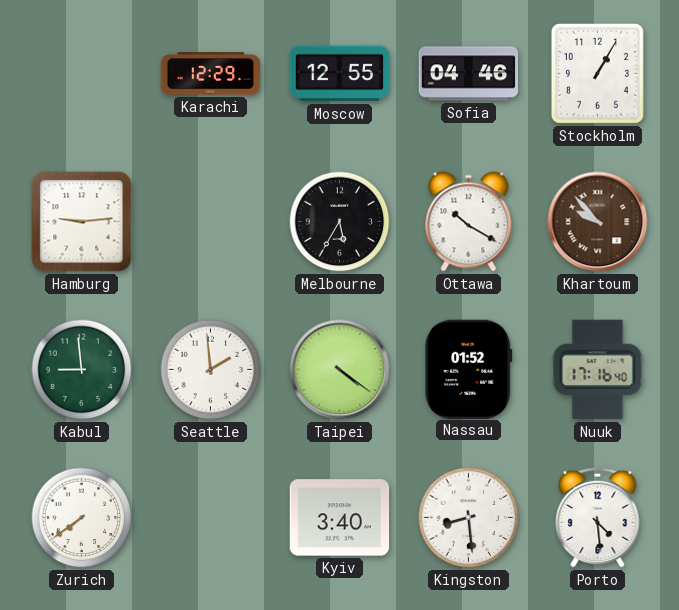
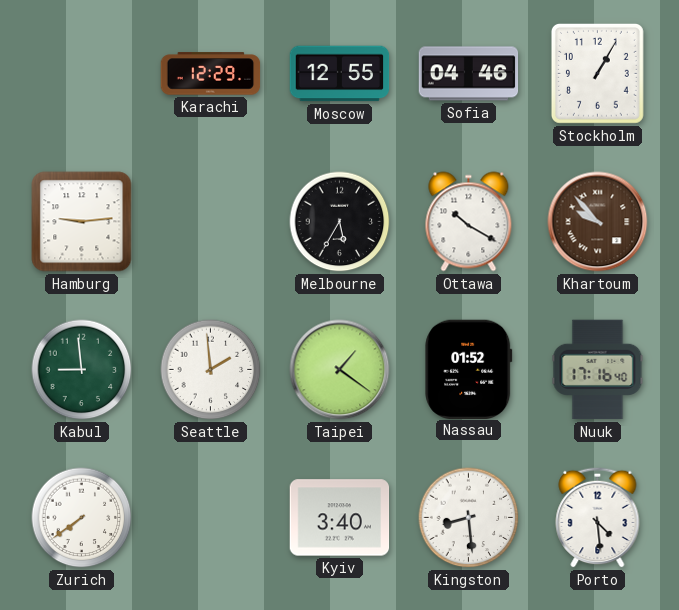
Taipei: 4:21 -> 1:21 (340, 370)
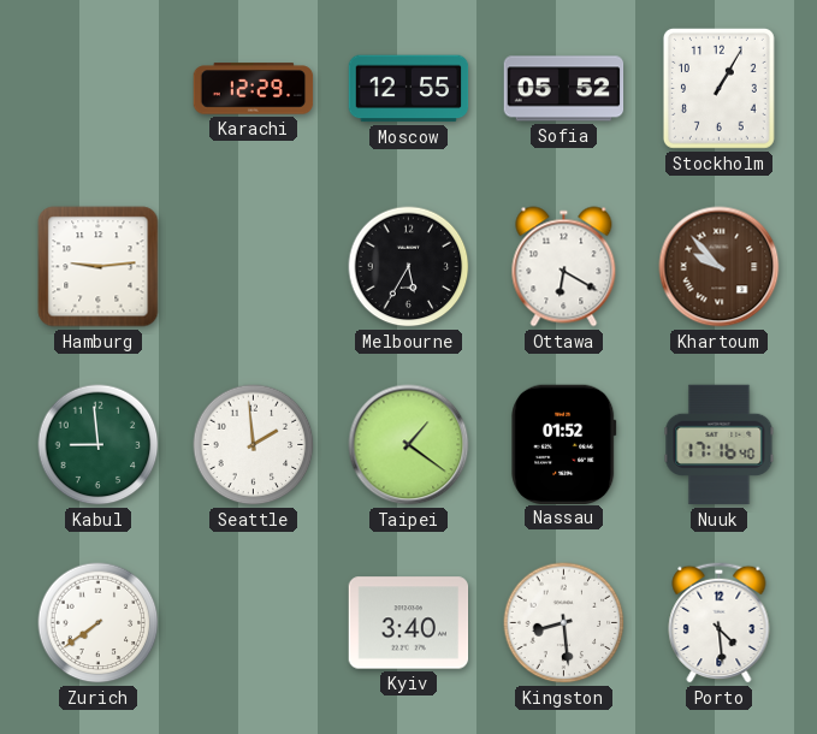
Sofia: 04:46 -> 05:52 (564, 89)
Ottawa: 10:20 -> 6:20 (564, 267)
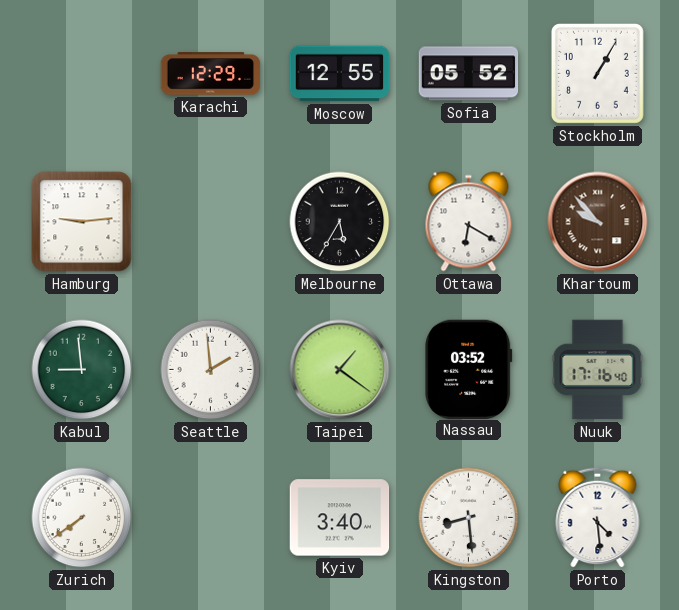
Nassau: 01:52 -> 03:52 (469, 369)
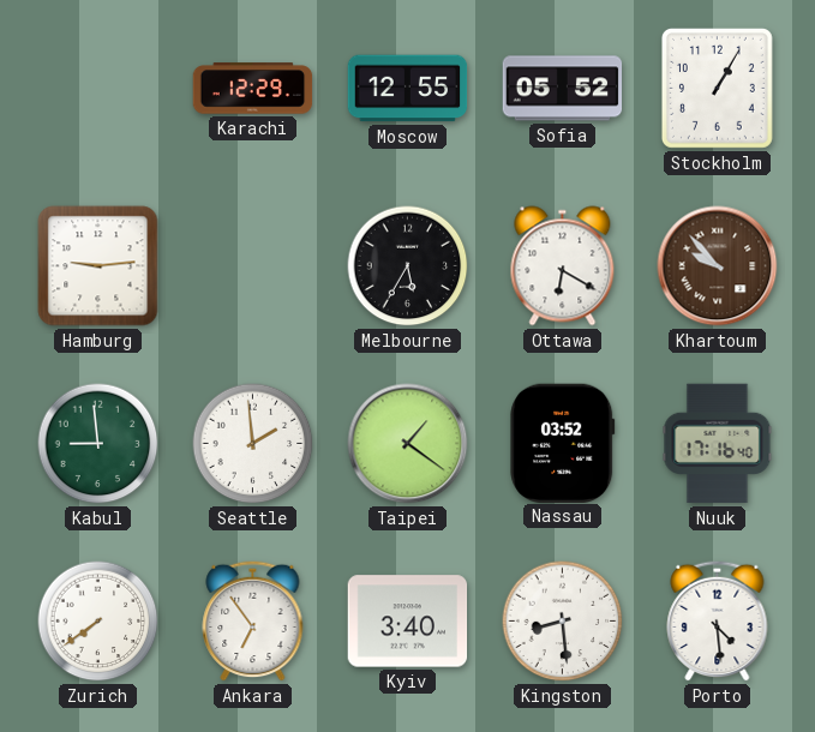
Ankara: none -> 6:54 (253, 620)
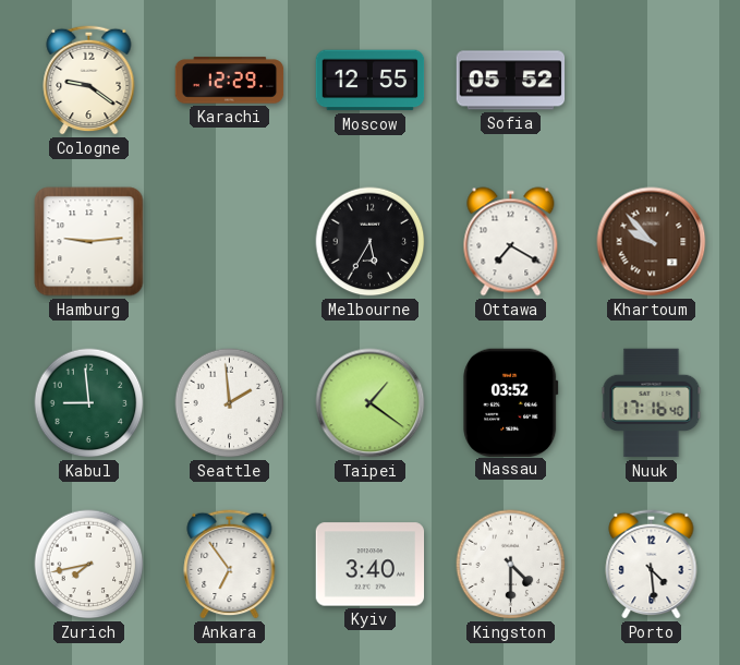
Cologne: none -> 9:21 (89, 80)
Stockholm: 1:05 -> none (717, 88)
Ottawa: 6:20 -> 7:20 (511, 242)
Zurich: 7:39 -> 7:43 (89, 565)
Kingston: 8:29 -> 4:30 (511, 565)
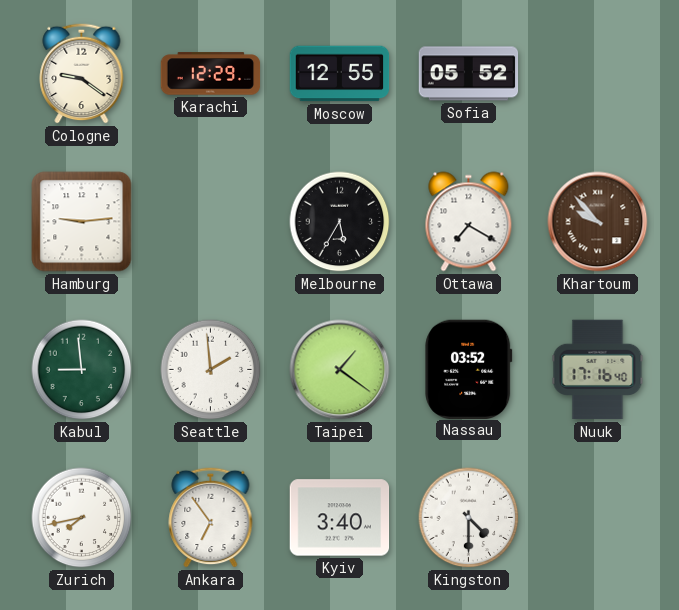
Porto: 4:29 -> none (652, 564)
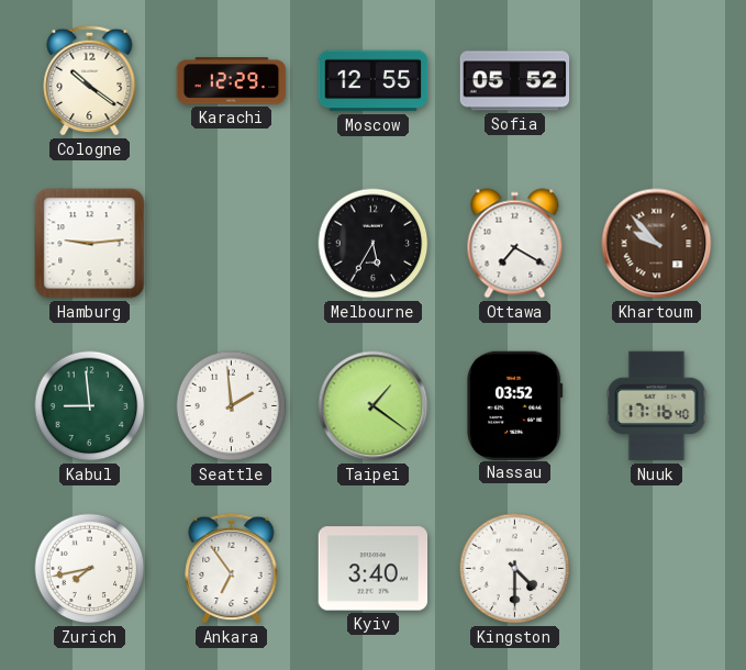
Cologne: 9:21 -> 10:21 (90, 80)
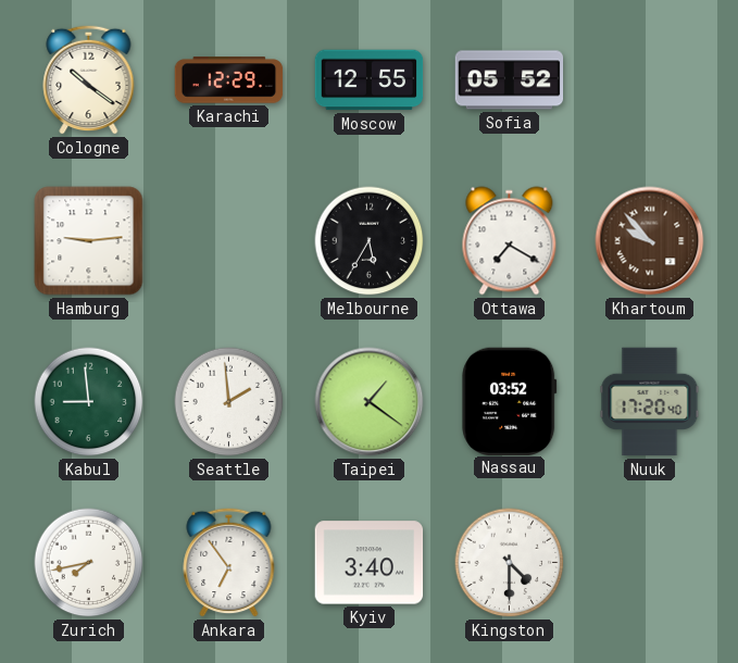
Nuuk: 17:16 -> 17:20 (650, 402)
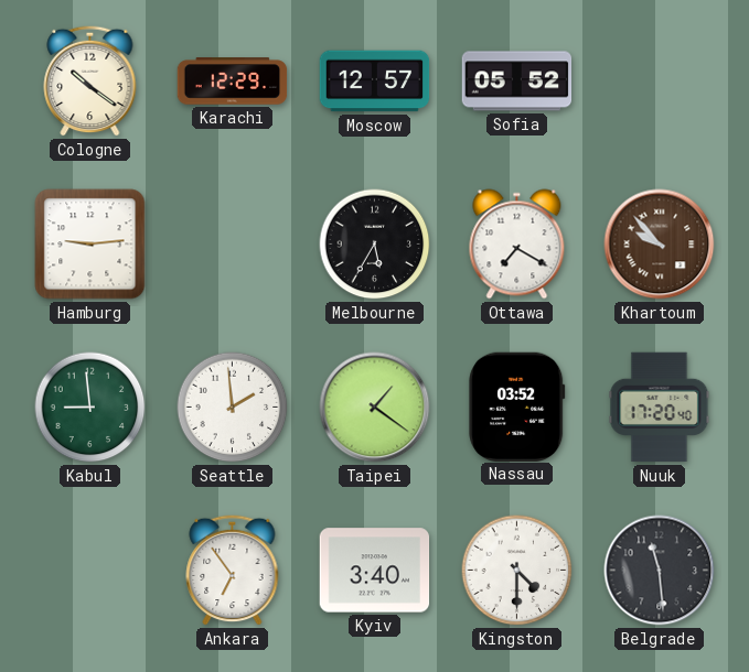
Moscow: 12:55 -> 12:57 (375, 82)
Zurich: 7:43 -> none (89, 563)
Belgrade: none -> 11:29 (660, 571)
